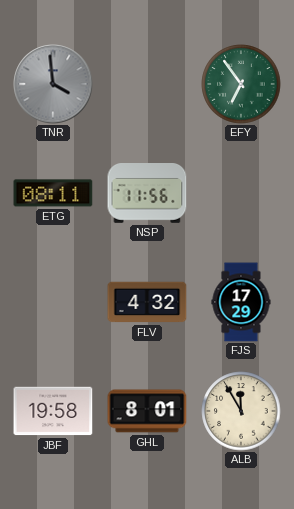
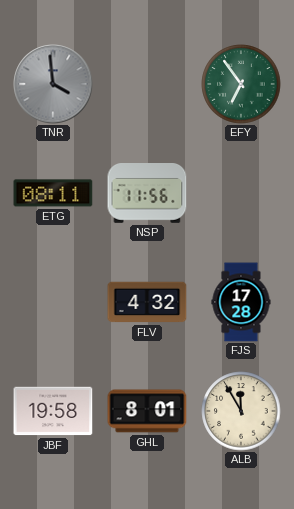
FJS: 17:29 -> 17:28 (241, 302)
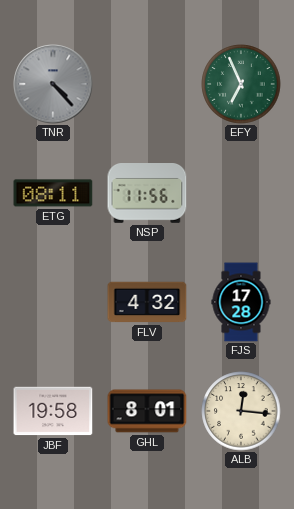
TNR: 3:59 -> 4:23 (53, 84)
EFY: 6:54 -> 6:56 (241, 84)
ALB: 11:55 -> 12:16 (241, 411)
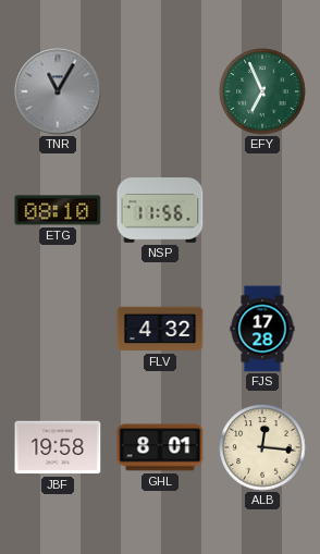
TNR: 4:23 -> 11:05 (58, 91)
ETG: 08:11 -> 08:10 (58, 210)
